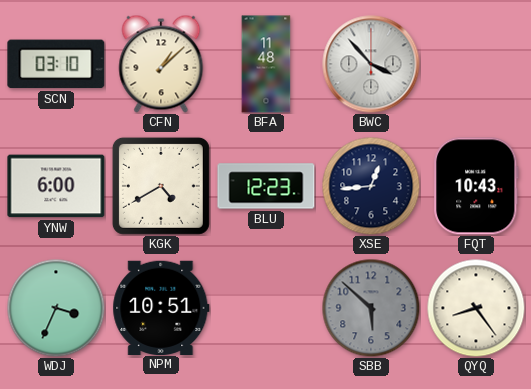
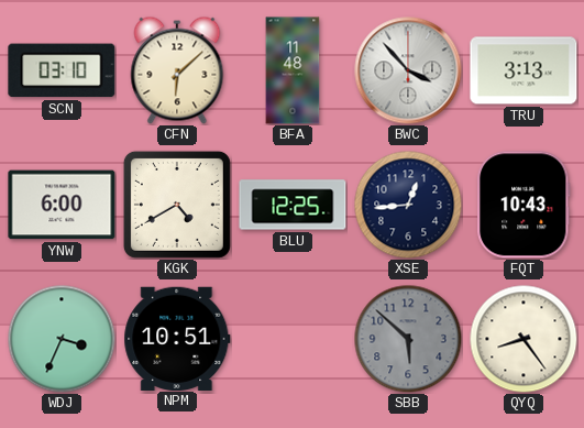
CFN: 1:08 -> 6:08 (177, 70)
TRU: none -> 3:13 (524, 70)
BLU: 12:23 -> 12:25 (293, 205)
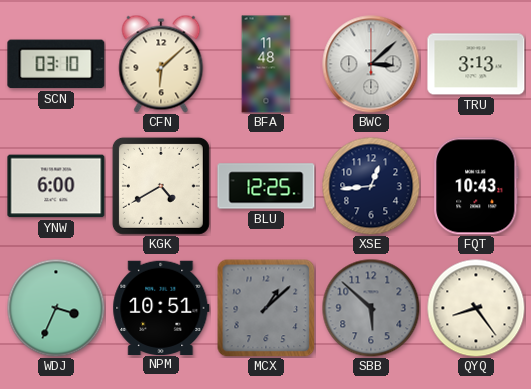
BWC: 3:53 -> 3:08 (371, 64)
MCX: none -> 1:08 (266, 308)
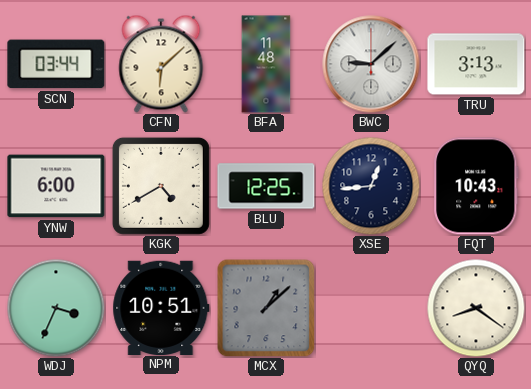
SCN: 03:10 -> 03:44 (56, 64)
BWC: 3:08 -> 9:08 (371, 64)
SBB: 5:52 -> none (371, 308)
QYQ: 8:24 -> 8:21 (476, 308)
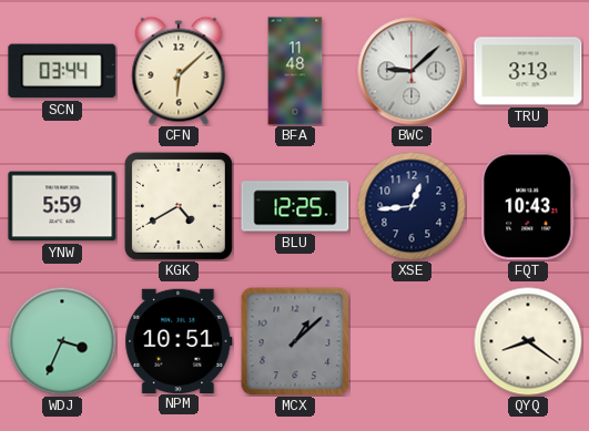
YNW: 6:00 -> 5:59 (62, 206)
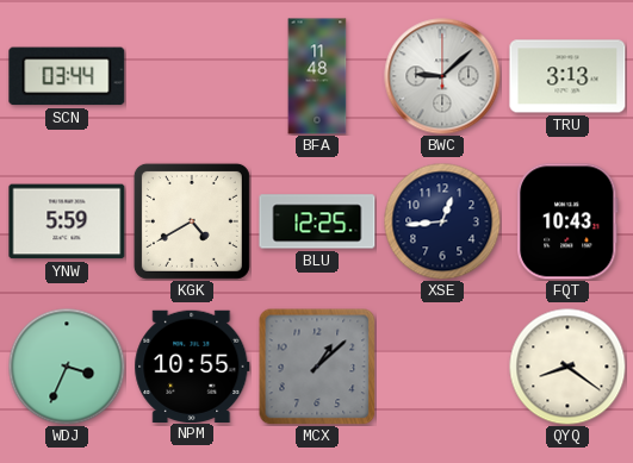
CFN: 6:08 -> none (179, 71)
NPM: 10:51 -> 10:55 (192, 365)
